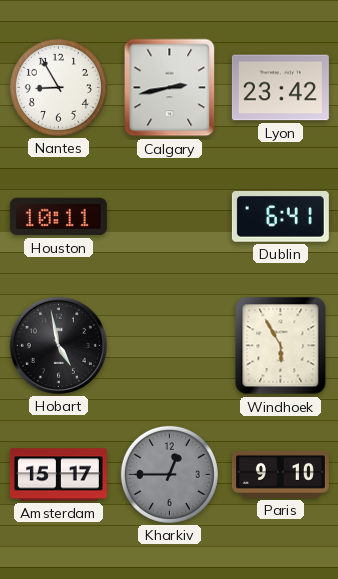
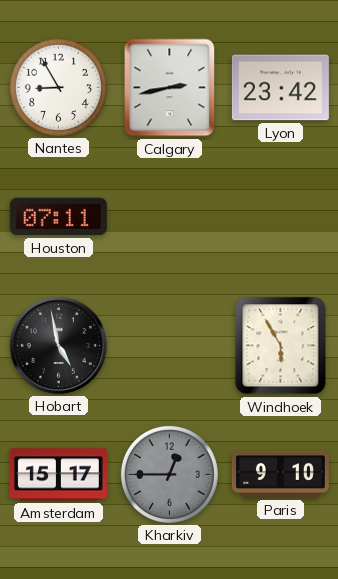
Houston: 10:11 -> 07:11 (58, 217)
Dublin: 6:41 -> none (280, 217)
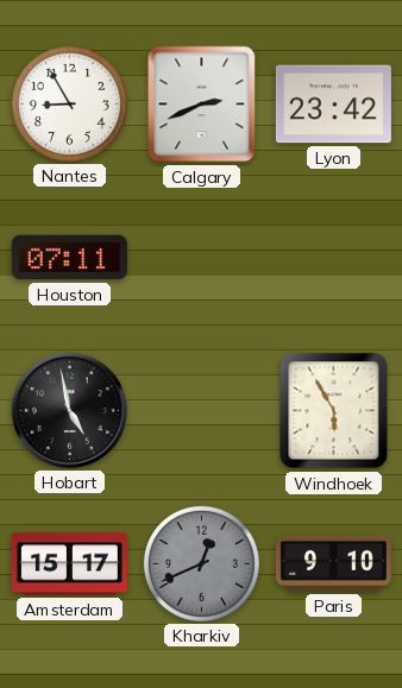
Calgary: 2:43 -> 2:41 (202, 105)
Kharkiv: 12:45 -> 12:41 (201, 563)
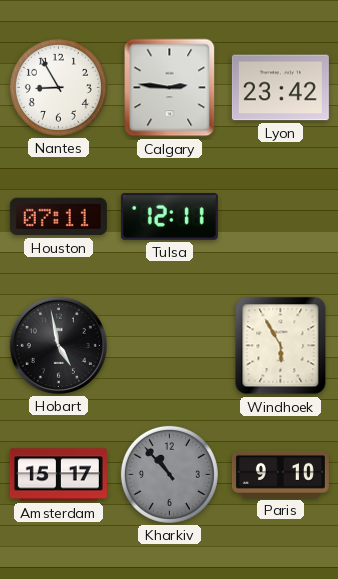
Calgary: 2:41 -> 2:46 (170, 88)
Tulsa: none -> 12:11 (169, 216)
Kharkiv: 12:41 -> 10:53 (169, 474)
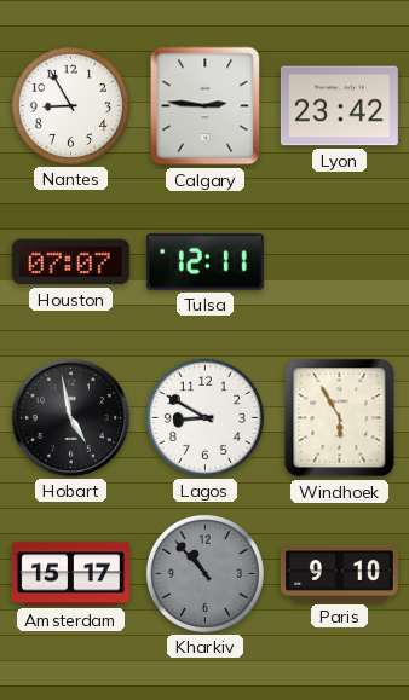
Houston: 07:11 -> 07:07 (70, 262)
Lagos: none -> 8:50 (204, 417)
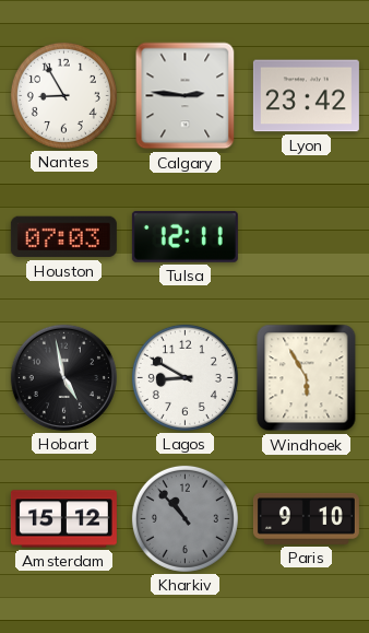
Houston: 07:07 -> 07:03 (63, 237)
Amsterdam: 15:17 -> 15:12 (63, 519)
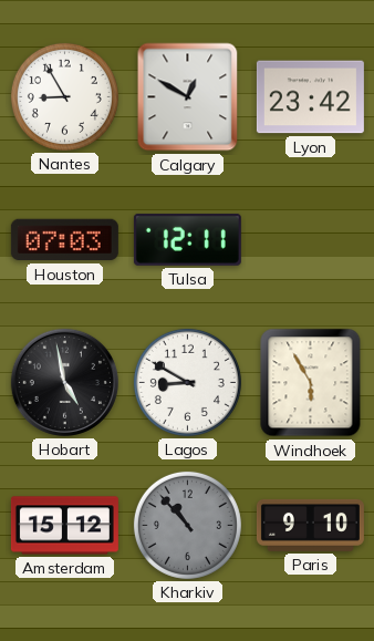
Calgary: 2:46 -> 12:50 (188, 97)
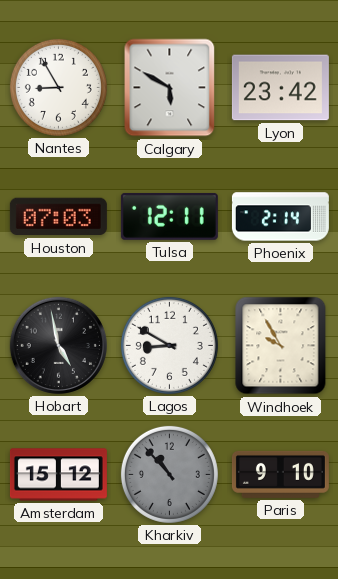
Calgary: 12:50 -> 5:50 (170, 88)
Phoenix: none -> 2:14 (280, 217)
Windhoek: 5:55 -> 9:55 (281, 346)
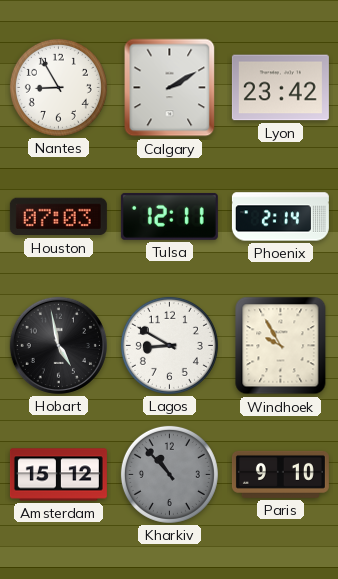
Calgary: 5:50 -> 2:10 (170, 88)
